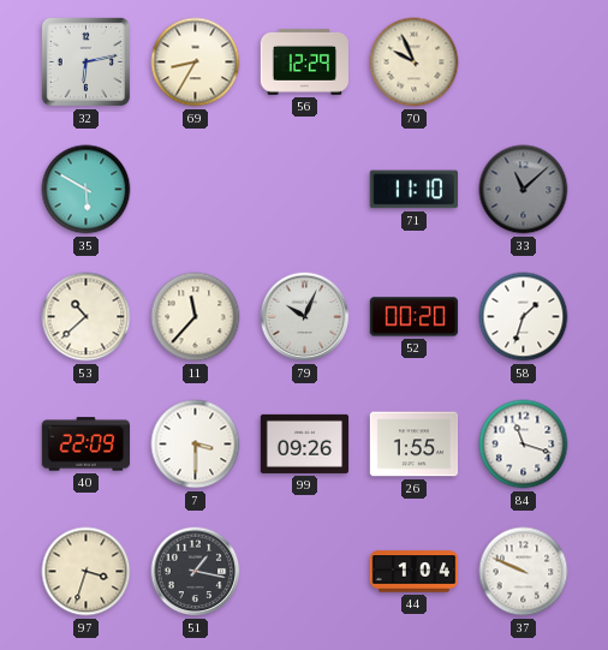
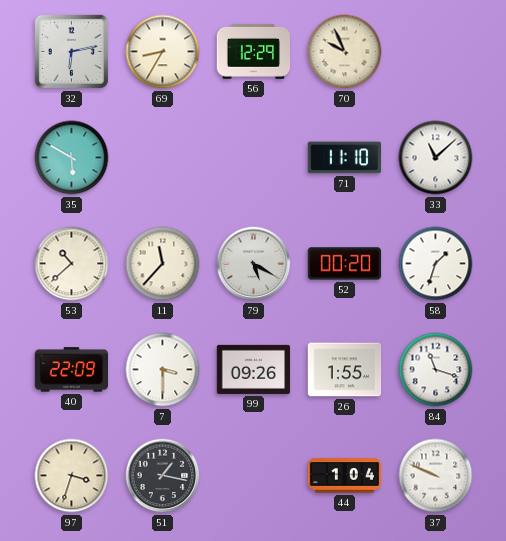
33 dial: grey -> white (436, 158)
79: 10:04 -> 5:20 (254, 264)
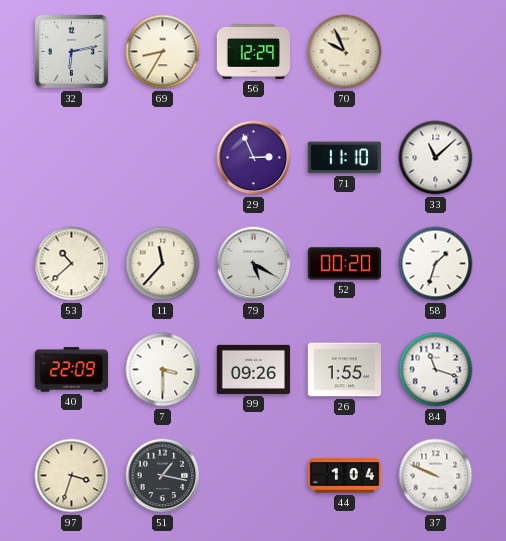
35: 5:50 -> none (72, 158)
29: none -> 2:56 (254, 158)
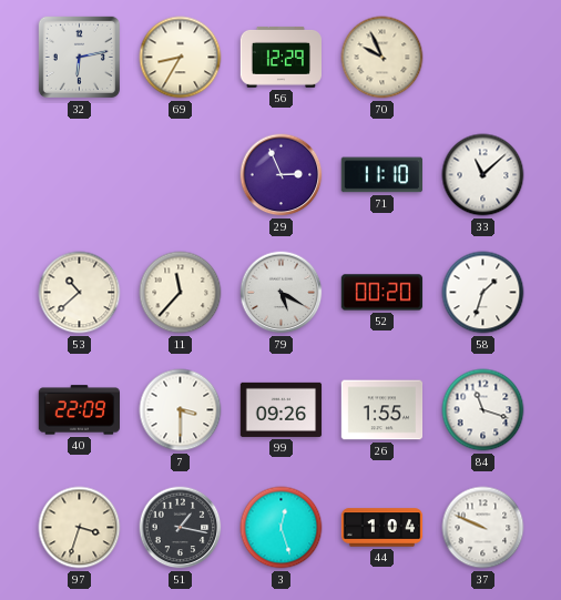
3: none -> 12:27 (282, 528)
